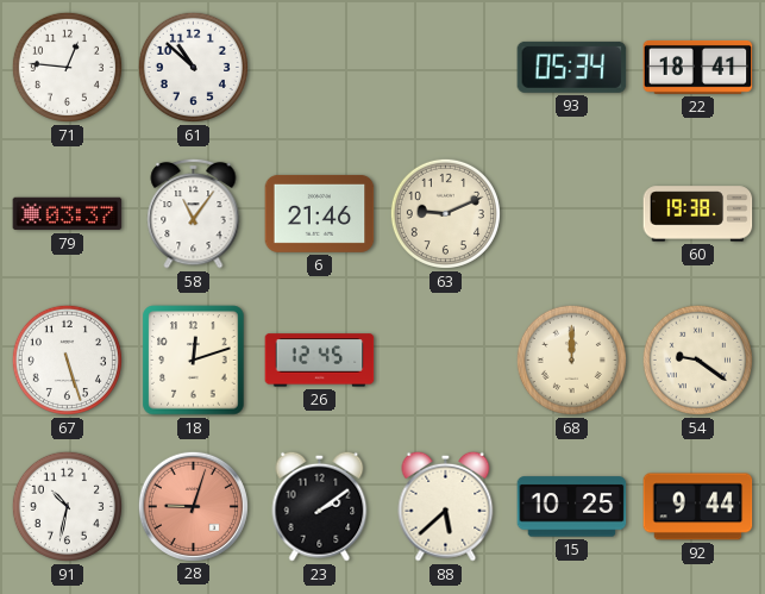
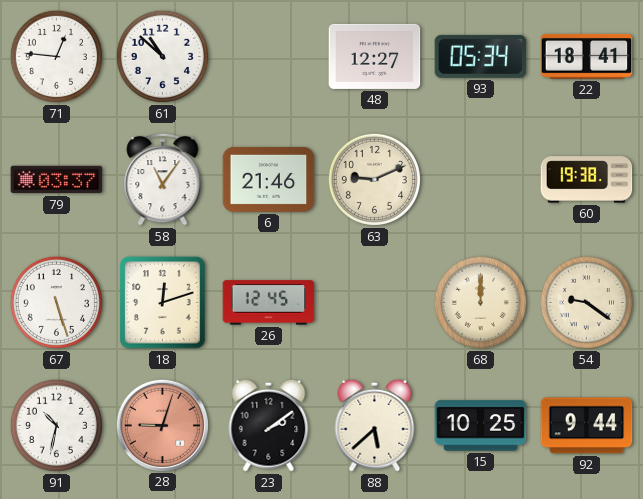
48: none -> 12:27 (375, 56)
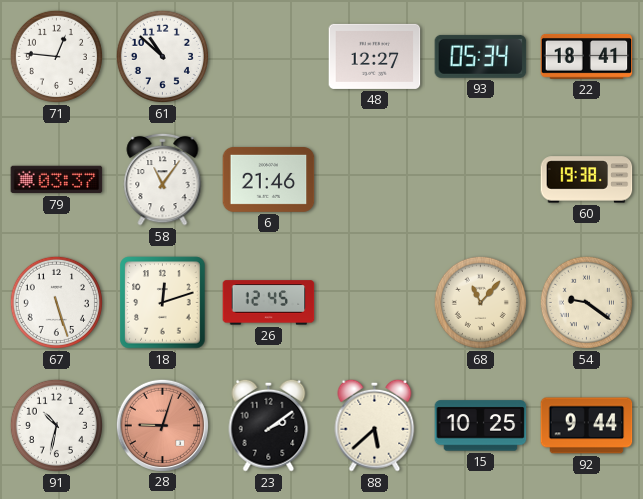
63: 9:11 -> none (374, 179)
68: 12:00 -> 11:07 (480, 302)
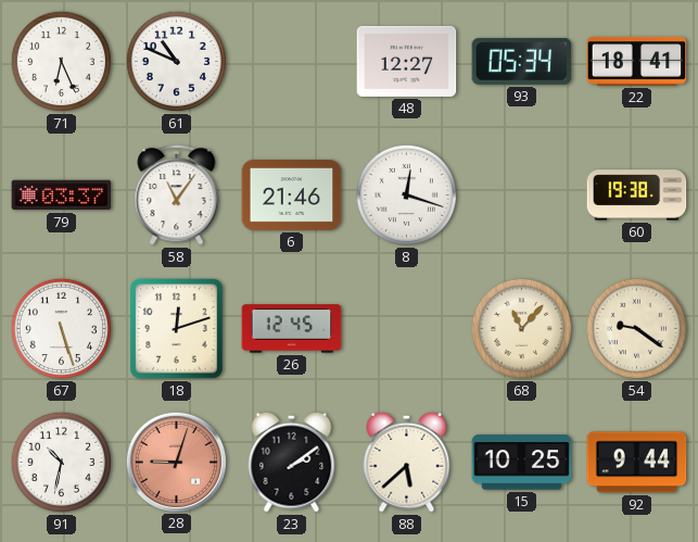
71: 12:46 -> 6:26 (61, 61)
61: 10:52 -> 10:49 (176, 61)
8: none -> 12:18 (406, 194)
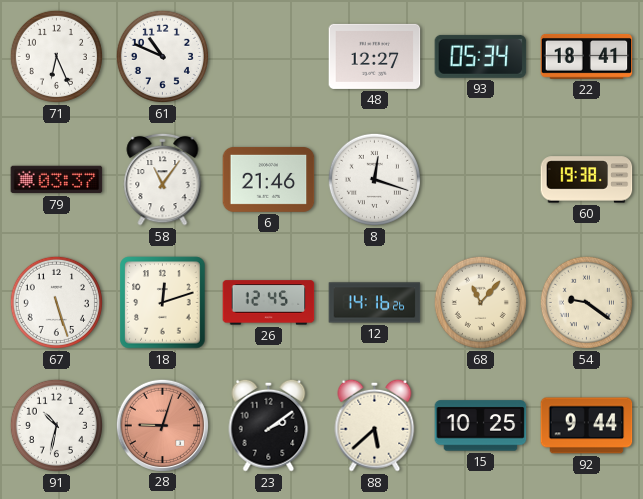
12: none -> 14:16 (375, 303)
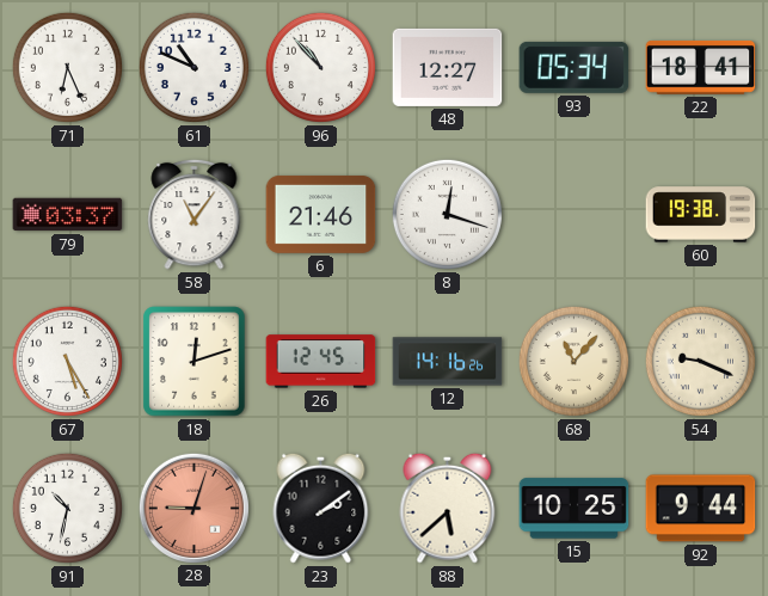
96: none -> 10:53 (320, 67)
67: 5:27 -> 5:25 (67, 361)
54: 9:21 -> 9:19 (700, 361)
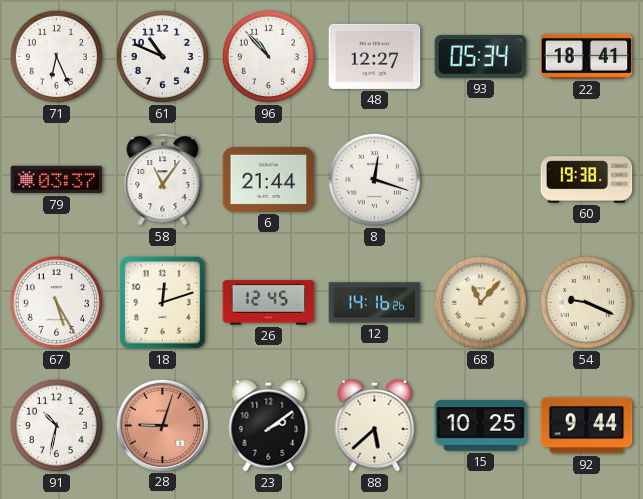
6: 21:46 -> 21:44 (269, 179)
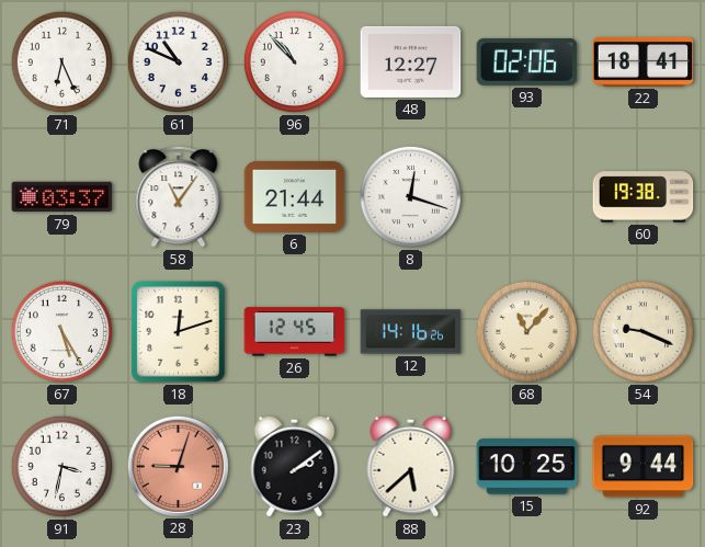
93: 05:34 -> 02:06 (527, 61)
91: 10:32 -> 3:32 (61, 466)
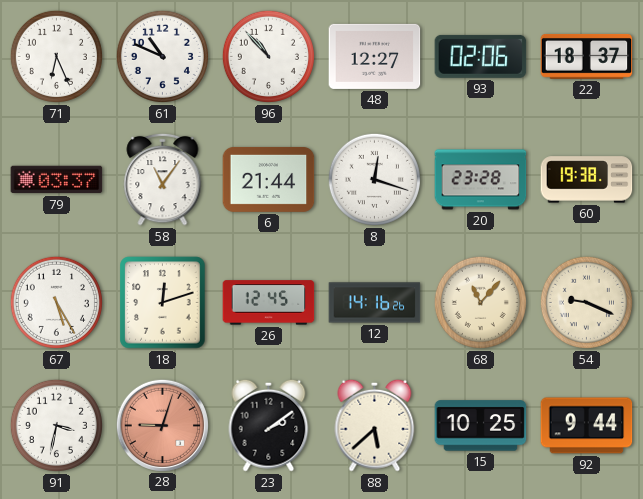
22: 18:41 -> 18:37 (587, 56)
20: none -> 23:28 (481, 180)
